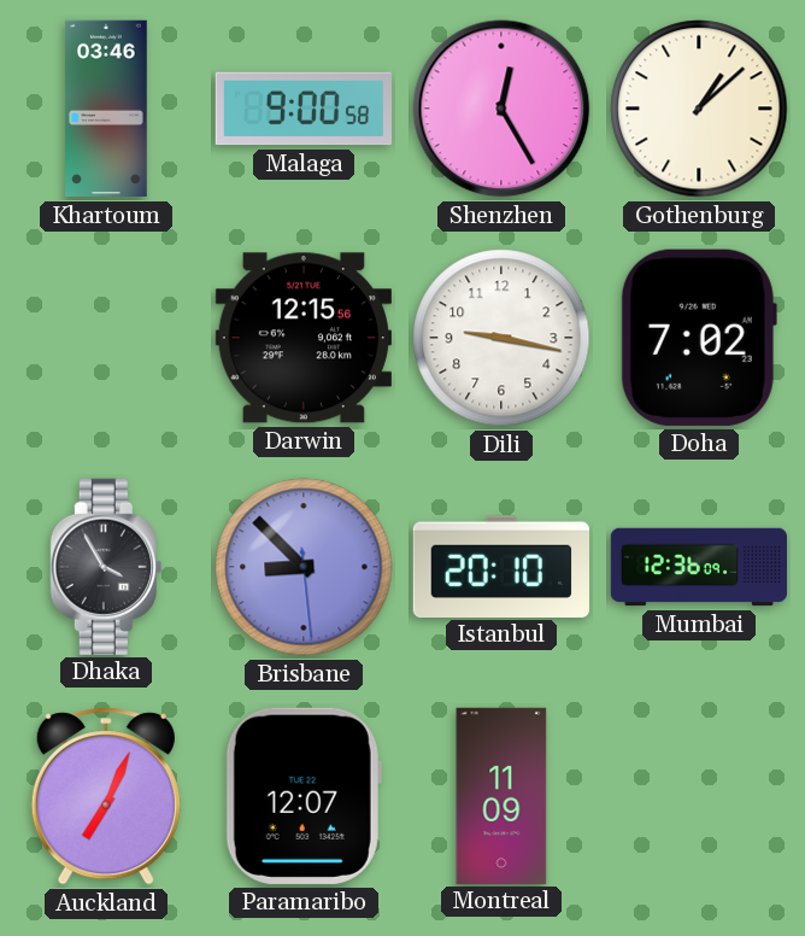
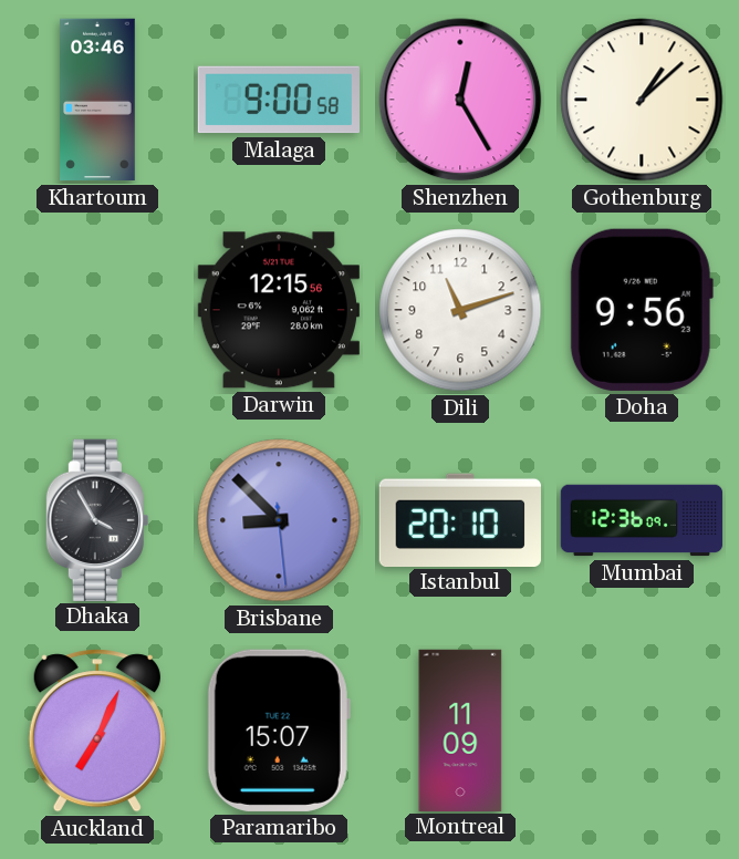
Dili: 9:17 -> 11:12 (460, 310)
Doha: 7:02 -> 9:56 (642, 310)
Paramaribo: 12:07 -> 15:07 (279, 731)
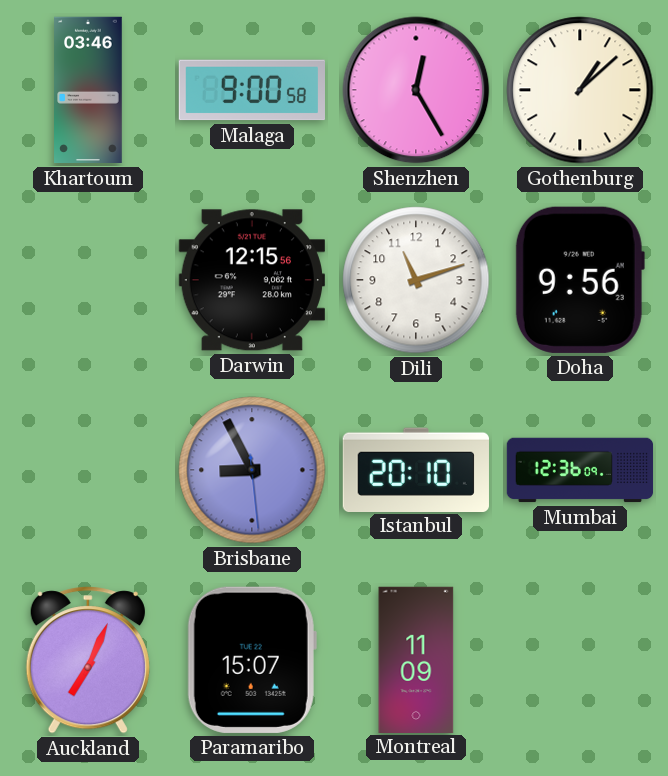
Dhaka: 3:55 -> none (97, 519)
Brisbane: 8:52 -> 8:55 (252, 470)
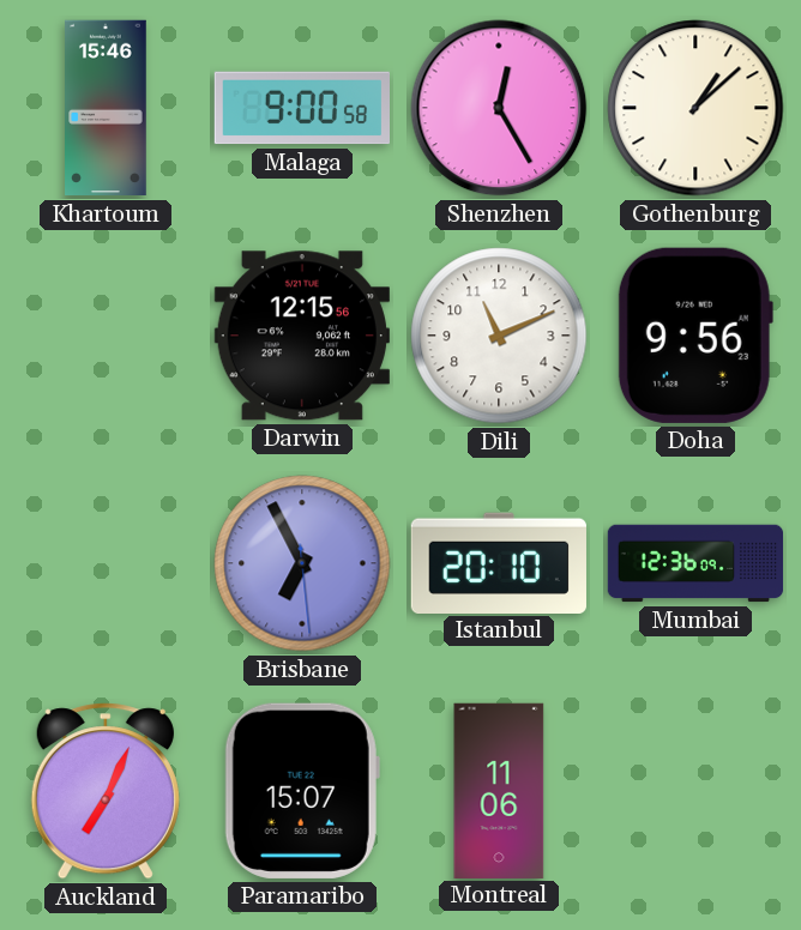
Khartoum: 03:46 -> 15:46 (106, 108)
Dili: 11:12 -> 11:11 (499, 336)
Brisbane: 8:55 -> 6:55 (302, 563)
Montreal: 11:09 -> 11:06 (499, 790)
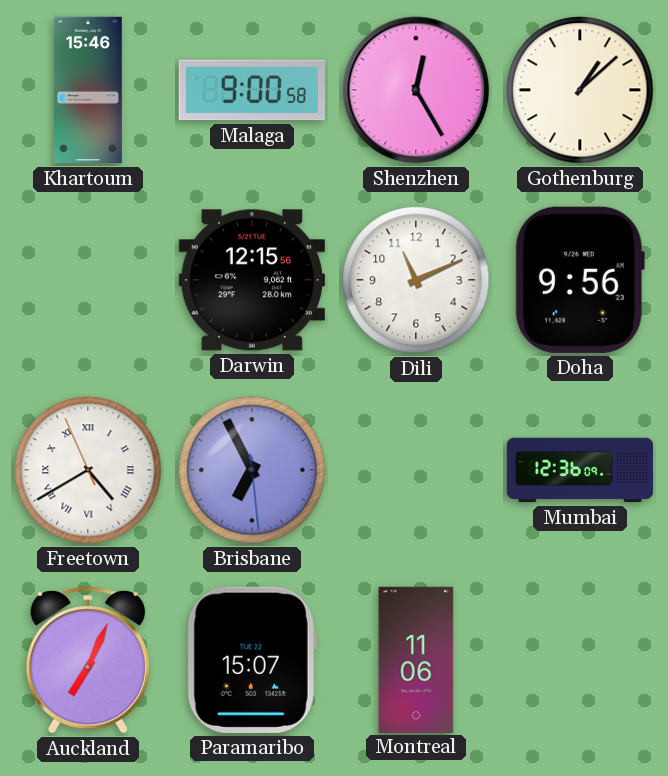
Freetown: none -> 4:39 (88, 470)
Istanbul: 20:10 -> none (499, 562)
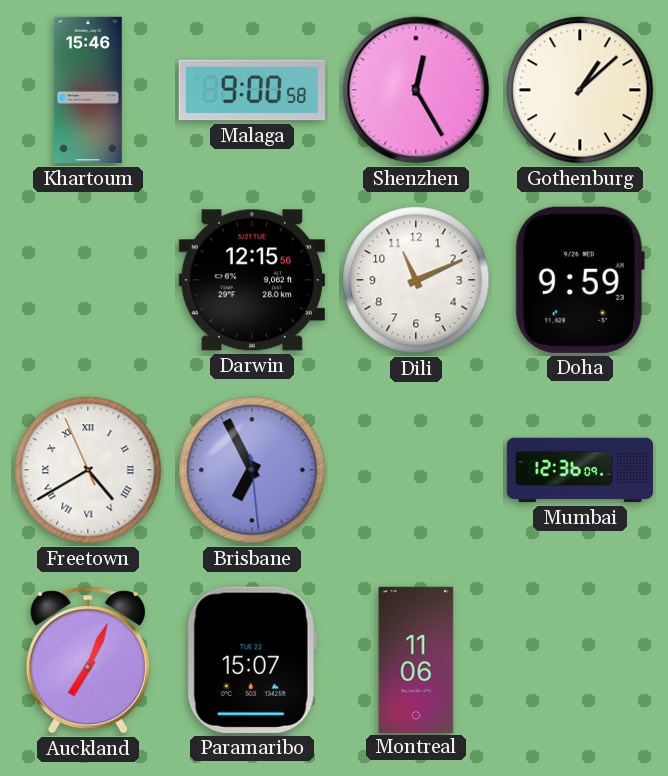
Doha: 9:56 -> 9:59 (580, 280)
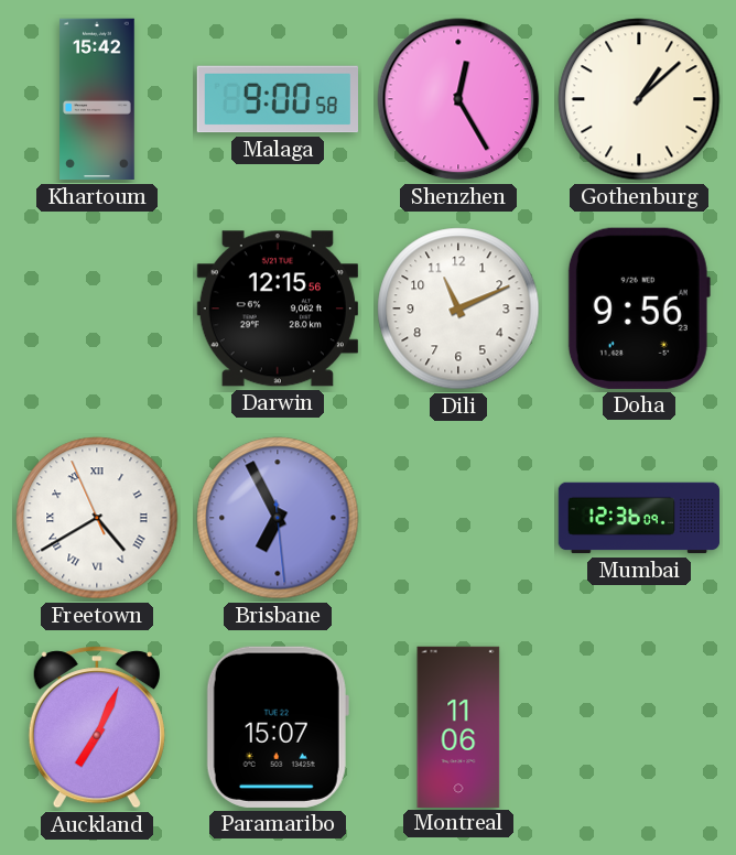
Khartoum: 15:46 -> 15:42 (97, 99)
Doha: 9:59 -> 9:56 (639, 309)
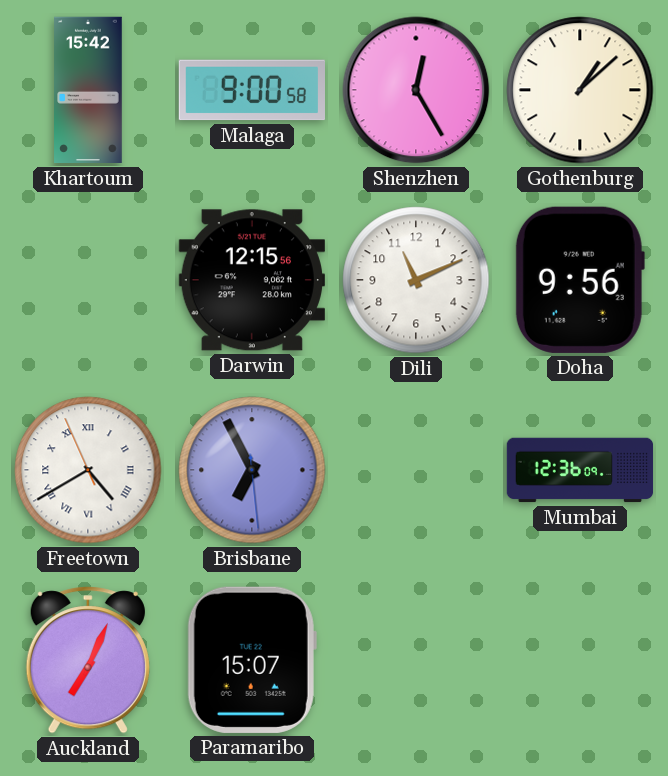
Montreal: 11:06 -> none (458, 726)
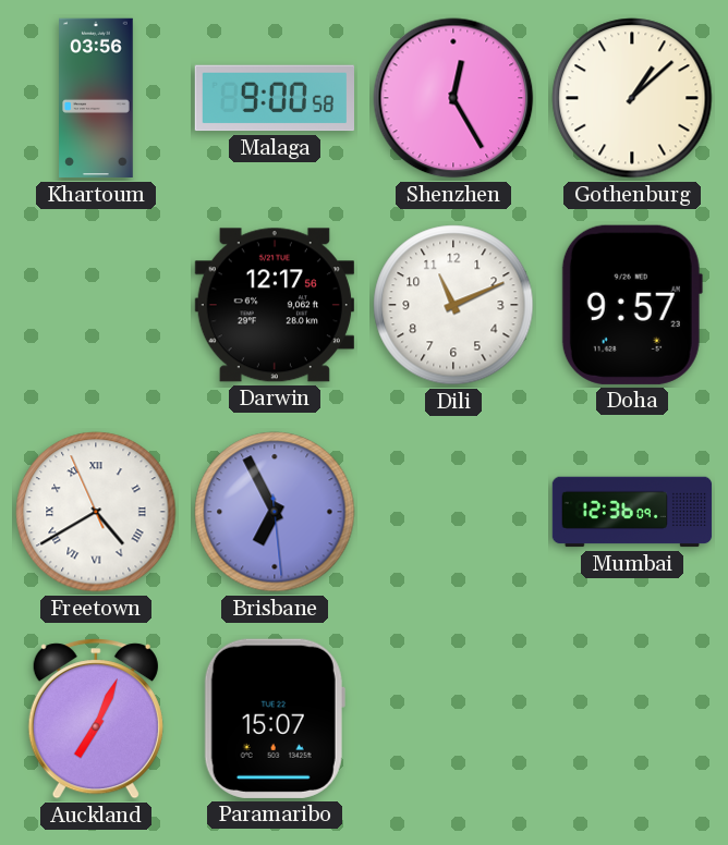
Khartoum: 15:42 -> 03:56 (96, 98)
Darwin: 12:15 -> 12:17 (275, 305)
Doha: 9:56 -> 9:57 (632, 305)
